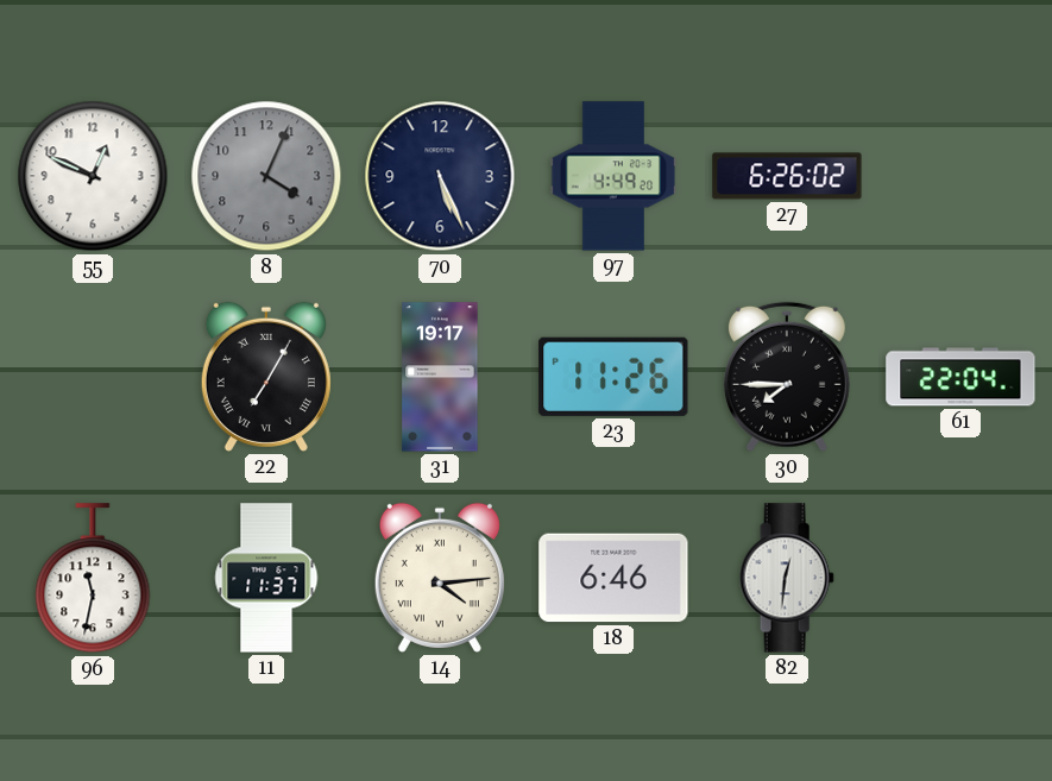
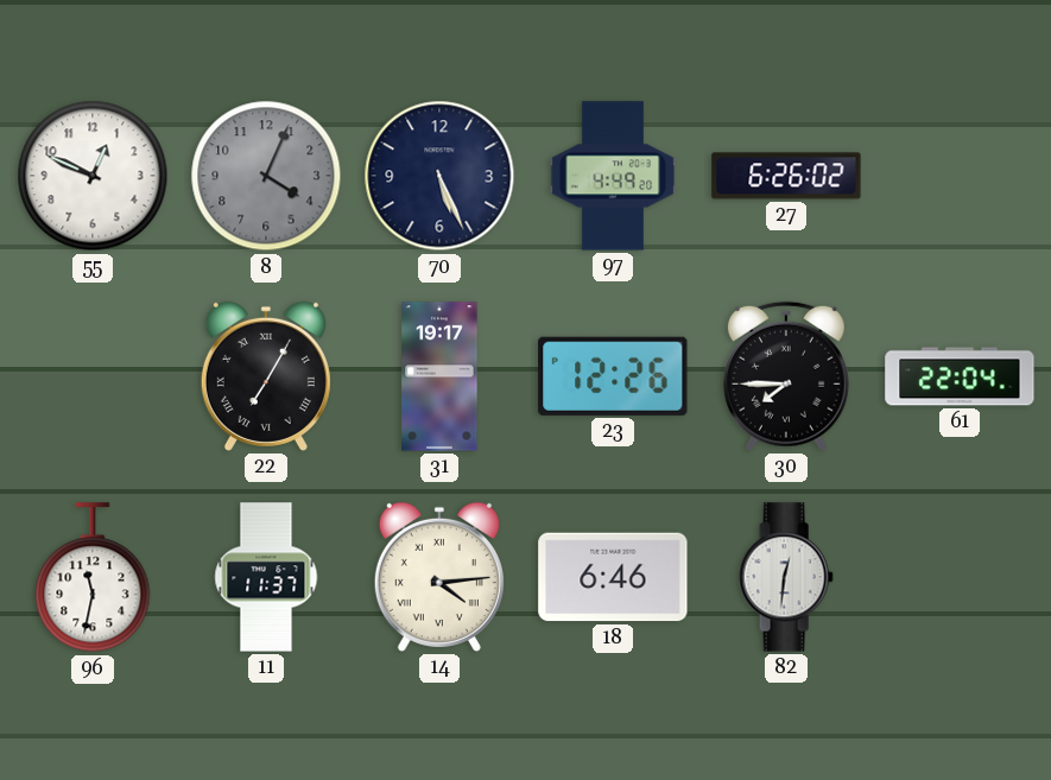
23: 11:26 -> 12:26 (613, 376)
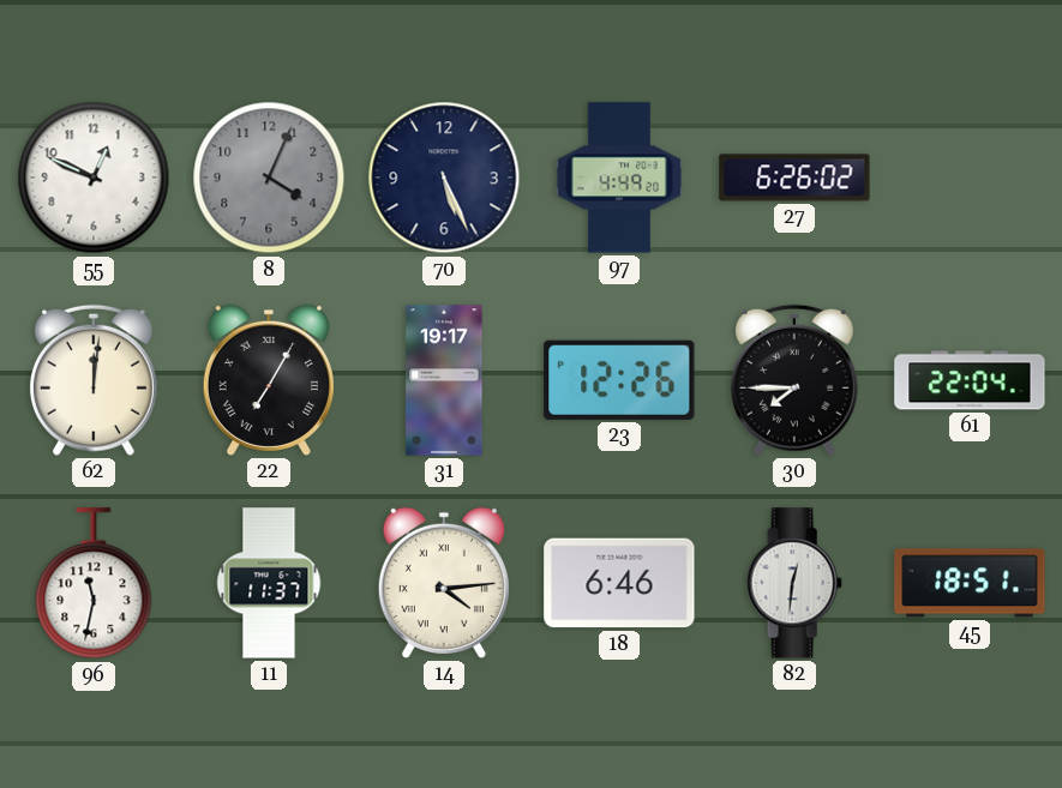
62: none -> 12:01 (94, 380)
45: none -> 18:51 (970, 583)
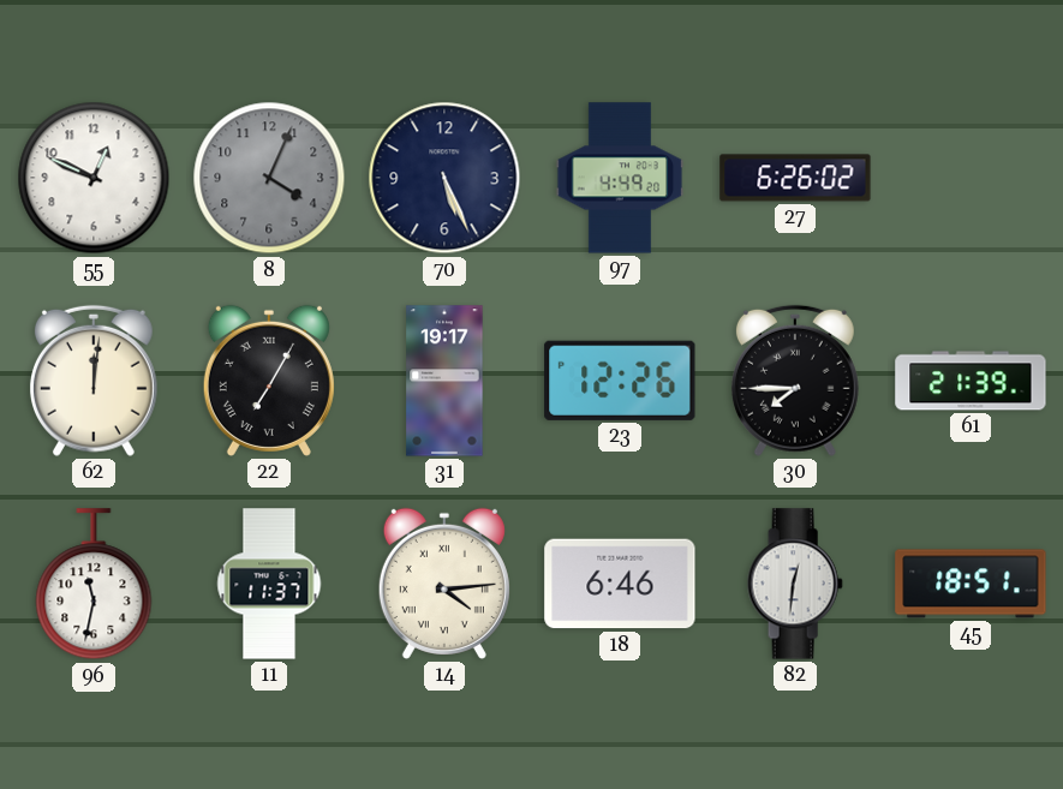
61: 22:04 -> 21:39 (971, 381)
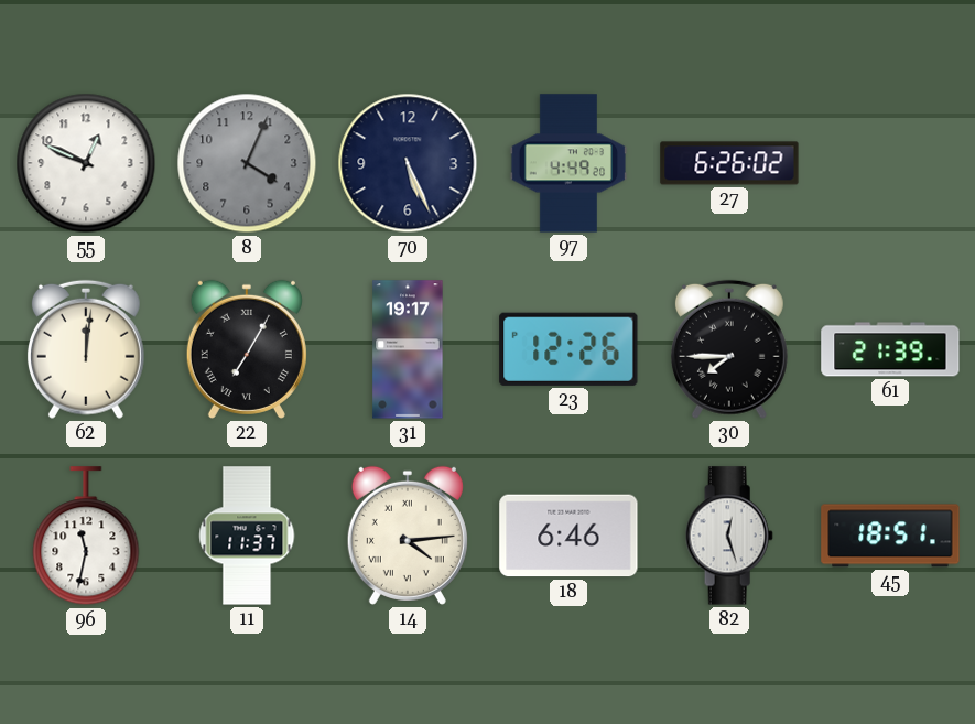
82: 12:31 -> 12:27 (729, 536)
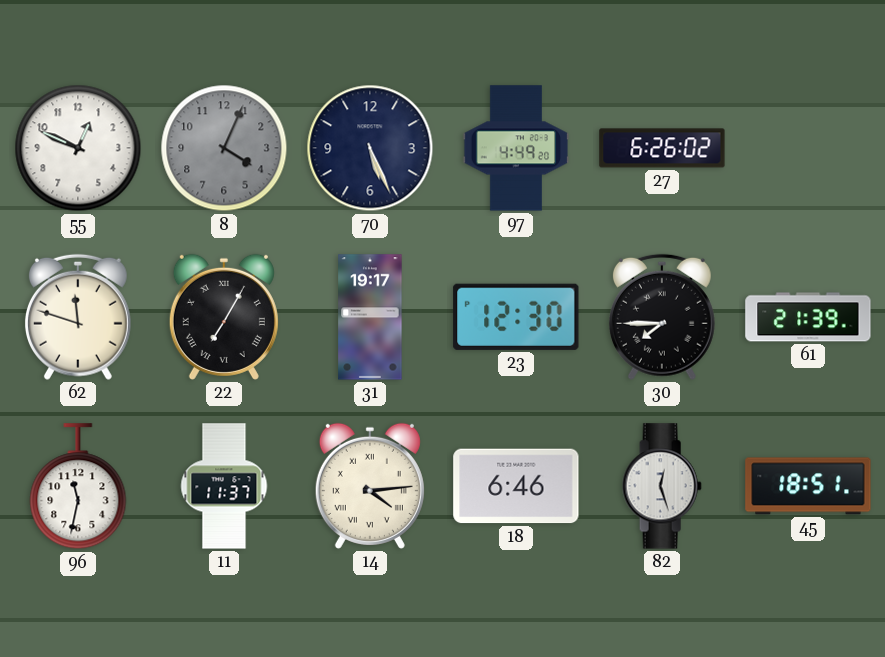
62: 12:01 -> 11:48 (78, 317)
23: 12:26 -> 12:30 (516, 317)
